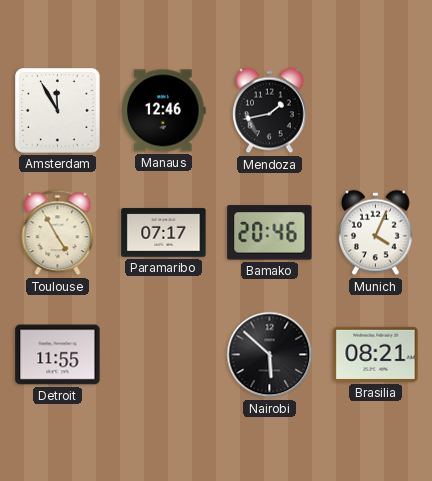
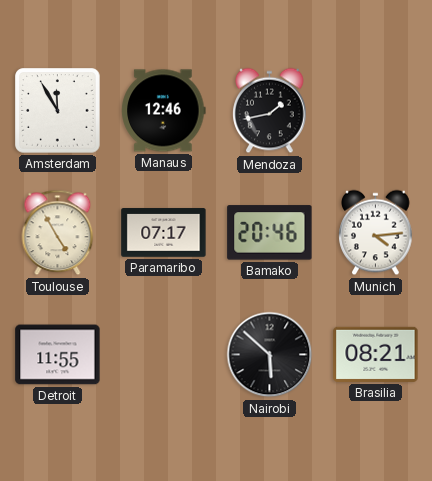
Munich: 4:04 -> 4:14 (376, 233)
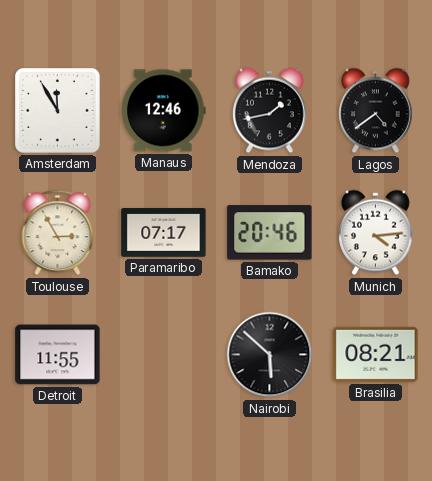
Lagos: none -> 4:39 (376, 111)
Toulouse: 4:55 -> 2:55 (58, 233)
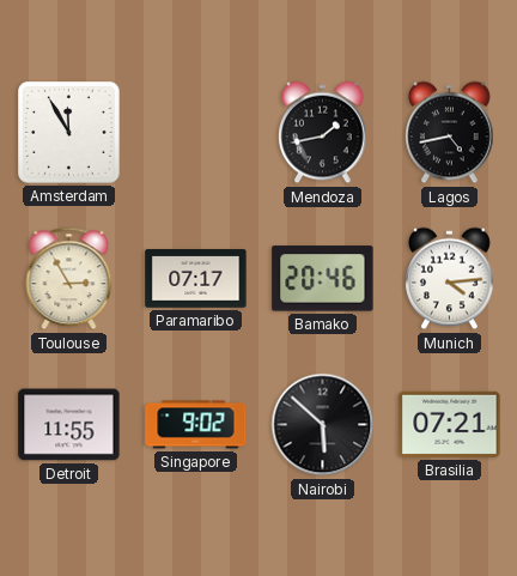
Manaus: 12:46 -> none (164, 111)
Lagos: 4:39 -> 4:43 (450, 133)
Singapore: none -> 9:02 (196, 425)
Brasilia: 08:21 -> 07:21 (450, 424)
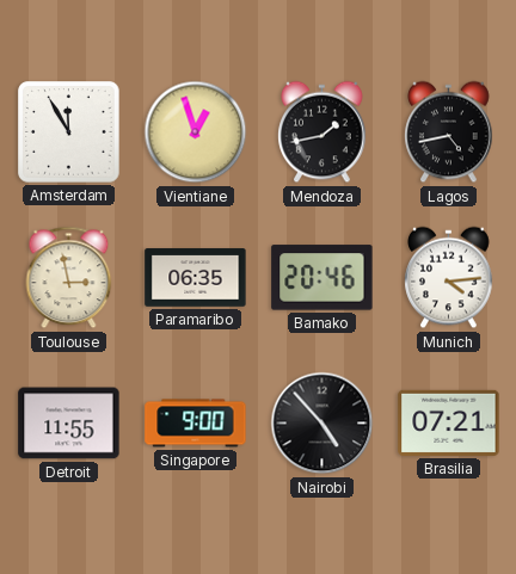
Vientiane: none -> 12:57 (196, 132)
Toulouse: 2:55 -> 2:58 (69, 278)
Paramaribo: 07:17 -> 06:35 (196, 278)
Singapore: 9:02 -> 9:00 (196, 424)
Nairobi: 5:52 -> 4:53 (322, 424)
